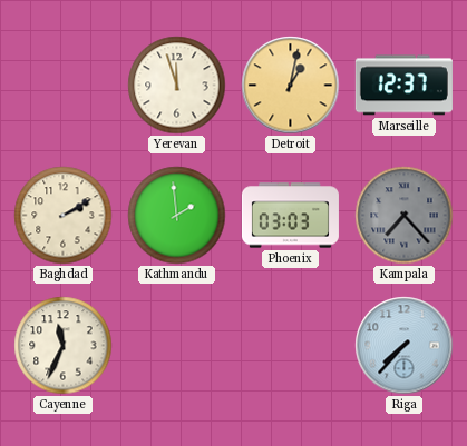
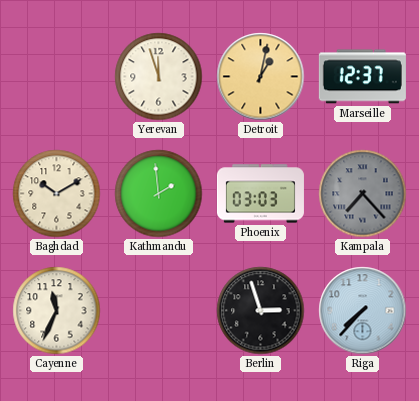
Baghdad: 2:10 -> 10:10 (57, 194)
Berlin: none -> 2:57 (261, 311)
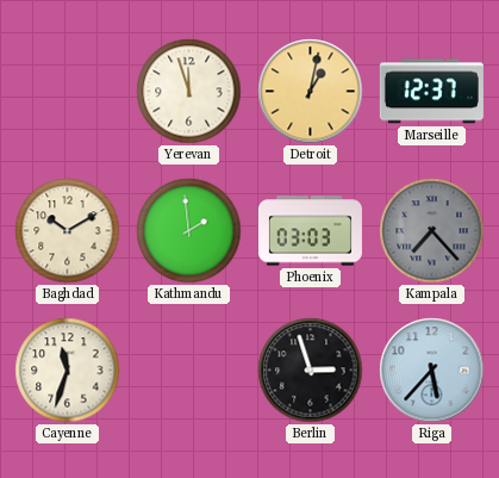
Cayenne: 11:34 -> 11:33 (68, 371)
Riga: 7:37 -> 5:37 (432, 371)
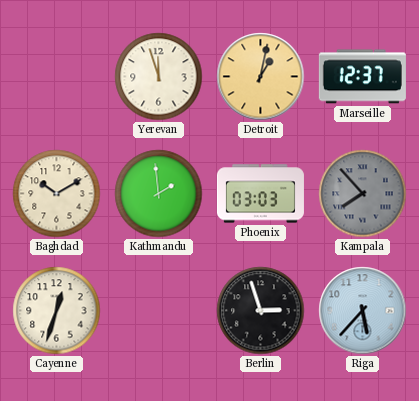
Kampala: 7:23 -> 7:53 (363, 194)
Cayenne: 11:33 -> 12:33 (57, 311)
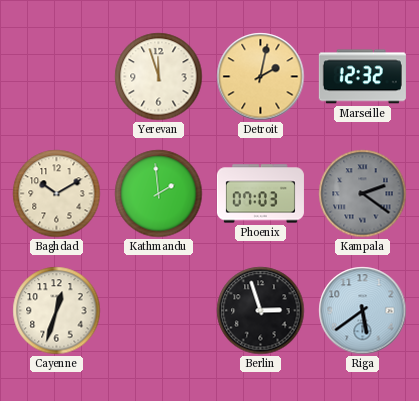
Detroit: 1:02 -> 2:02 (261, 77)
Marseille: 12:37 -> 12:32 (362, 77)
Phoenix: 03:03 -> 07:03 (260, 194)
Kampala: 7:53 -> 2:21 (363, 194)
Riga: 5:37 -> 5:39 (363, 311)
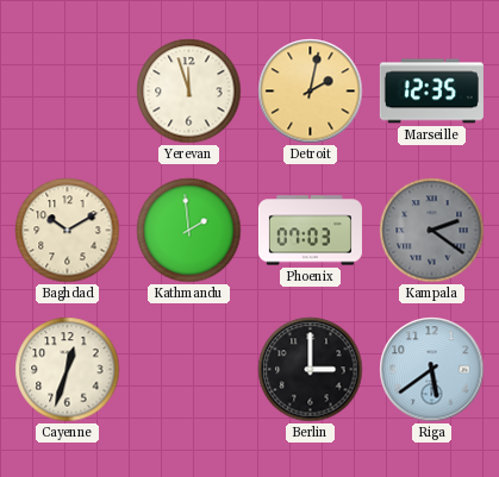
Marseille: 12:32 -> 12:35 (431, 92)
Berlin: 2:57 -> 3:00 (311, 370)
